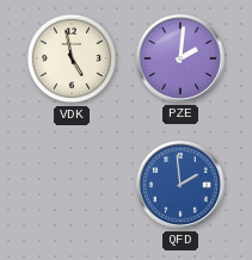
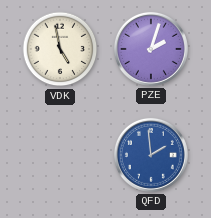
PZE: 2:01 -> 2:03 (151, 49)
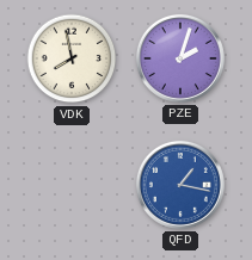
VDK: 4:58 -> 7:58 (72, 58)
QFD: 1:59 -> 1:17 (180, 185)
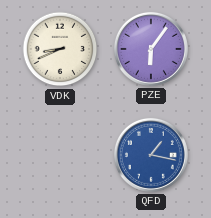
VDK: 7:58 -> 8:41 (60, 49)
PZE: 2:03 -> 6:06 (151, 49)
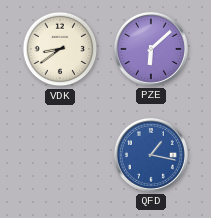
VDK: 8:41 -> 8:39 (60, 49)
PZE: 6:06 -> 6:08 (151, 49)
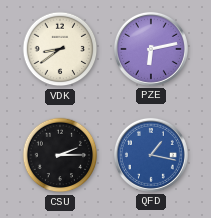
PZE: 6:08 -> 6:13 (151, 49)
CSU: none -> 2:15 (60, 155)
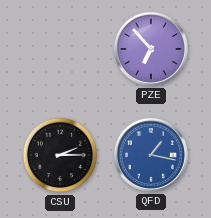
VDK: 8:39 -> none (60, 49)
PZE: 6:13 -> 6:53 (151, 49)
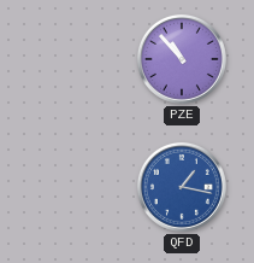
PZE: 6:53 -> 10:53 (182, 59)
CSU: 2:15 -> none (60, 155)
